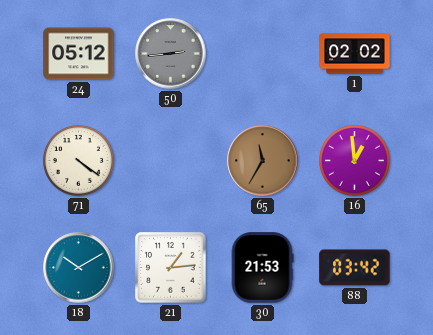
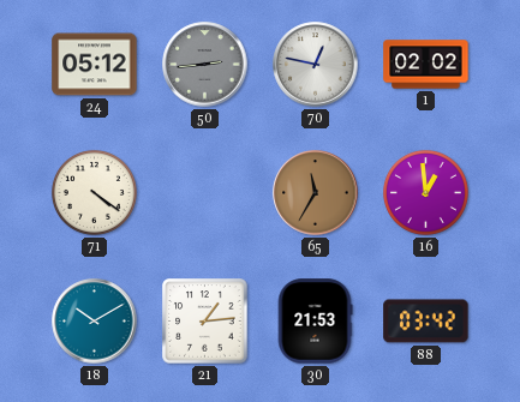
70: none -> 12:47 (316, 65)
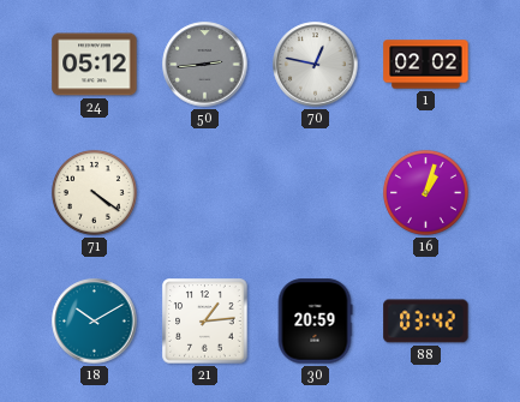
65: 11:35 -> none (316, 193)
16: 12:59 -> 1:03 (425, 192)
30: 21:53 -> 20:59 (315, 322)
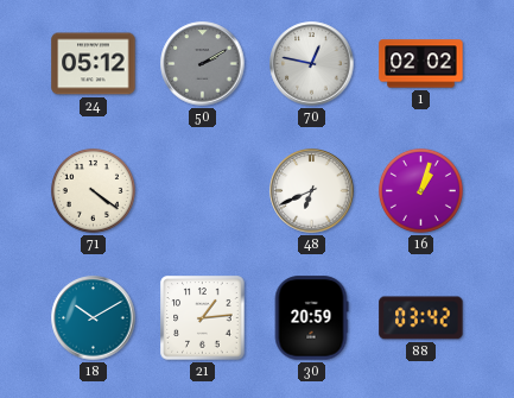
50: 2:44 -> 2:10 (203, 64)
48: none -> 6:41 (312, 191)
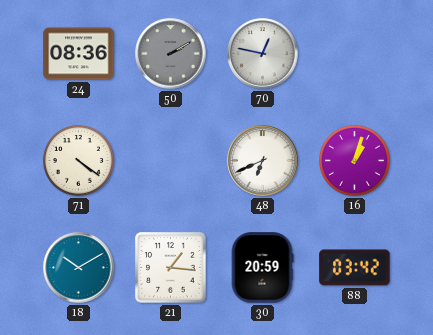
24: 05:12 -> 08:36 (79, 54)
1: 02:02 -> none (421, 64)
21: 1:14 -> 1:16 (171, 268)
